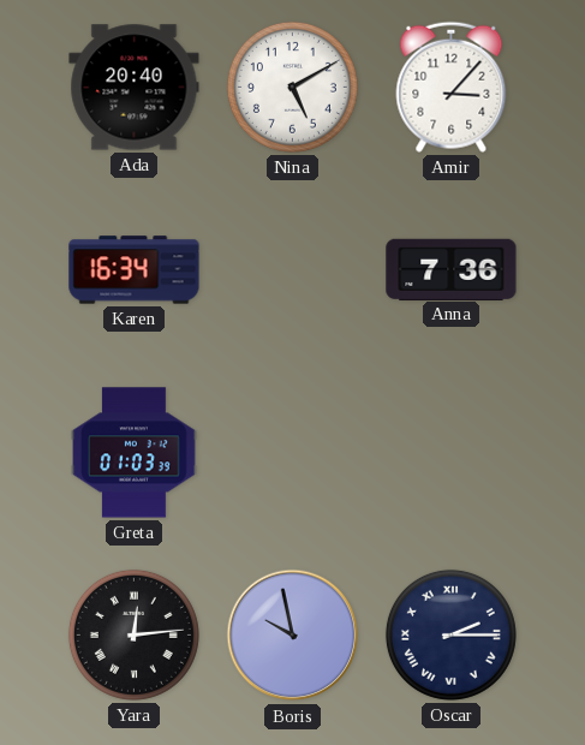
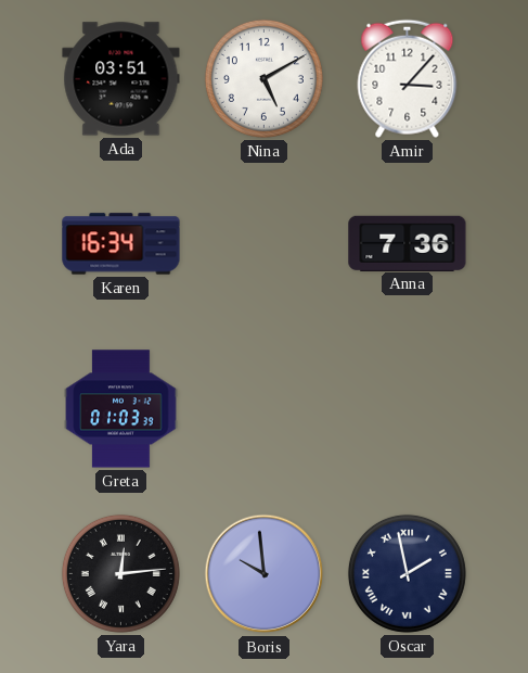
Ada: 20:40 -> 03:51 (121, 79)
Boris: 9:58 -> 9:59 (265, 574)
Oscar: 2:15 -> 1:58 (407, 573)
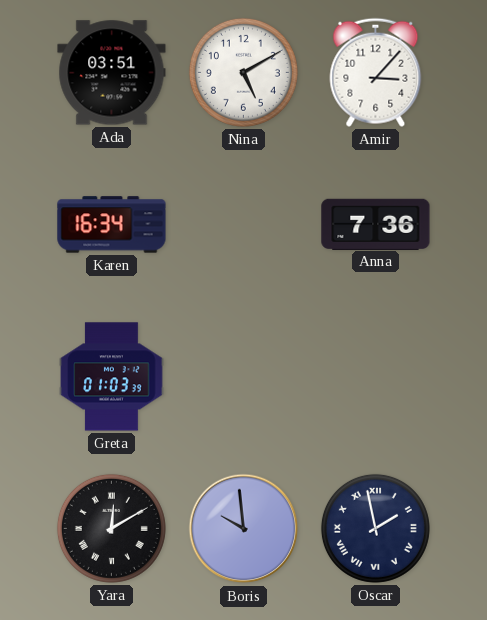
Yara: 12:14 -> 12:10 (111, 528)
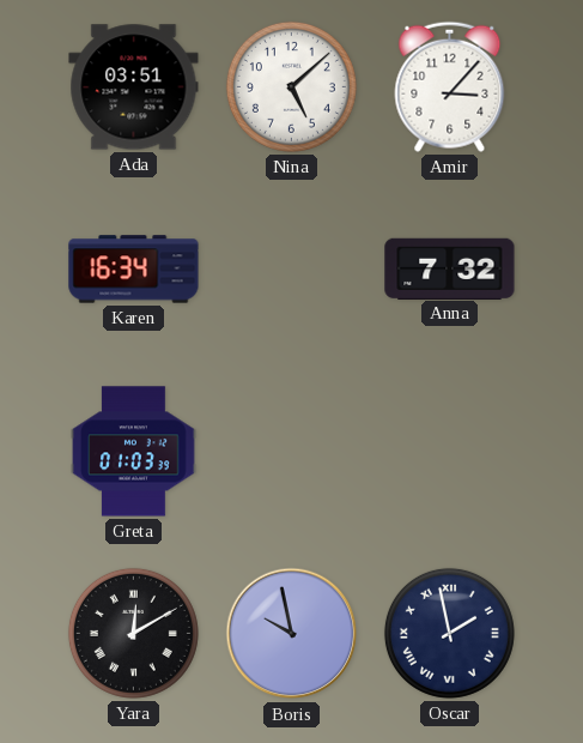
Nina: 5:10 -> 5:08 (291, 86)
Anna: 7:36 -> 7:32 (450, 268)
Boris: 9:59 -> 9:58 (292, 634)
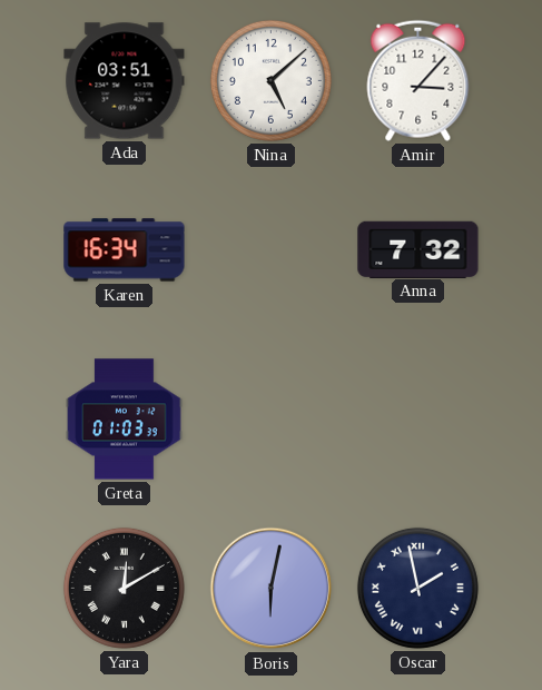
Boris: 9:58 -> 6:02 (272, 589)
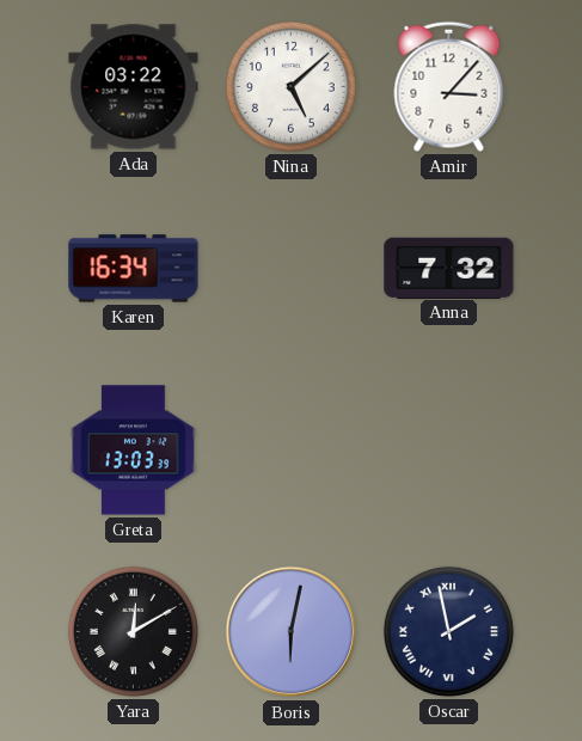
Ada: 03:51 -> 03:22 (134, 87)
Greta: 01:03 -> 13:03 (134, 451)
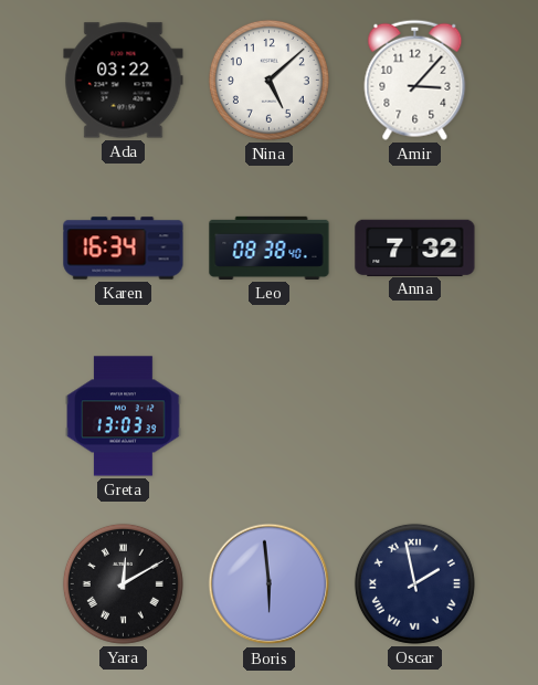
Leo: none -> 08:38 (270, 247)
Boris: 6:02 -> 5:59 (270, 584)
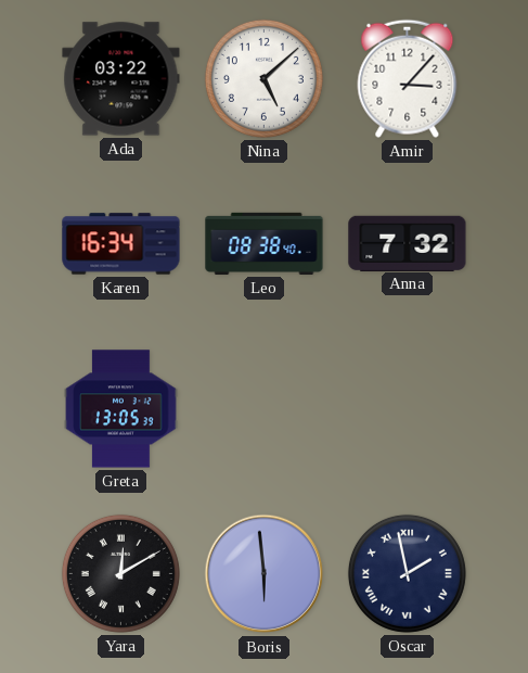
Greta: 13:03 -> 13:05 (121, 409)
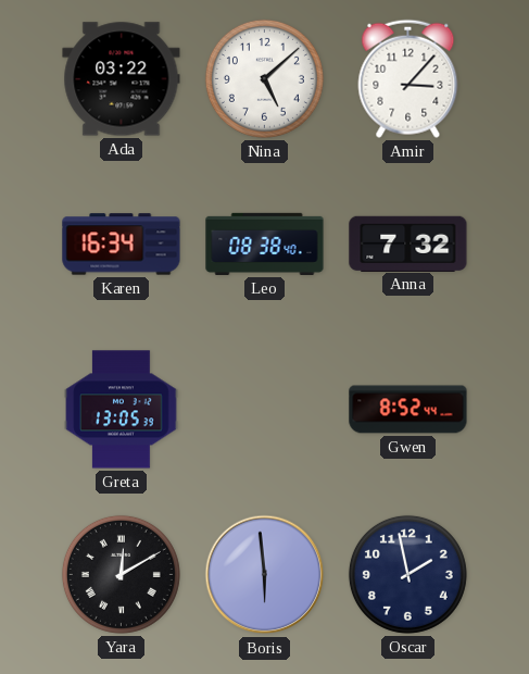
Gwen: none -> 8:52 (408, 410)
Oscar numerals: Roman -> Arabic (407, 574)
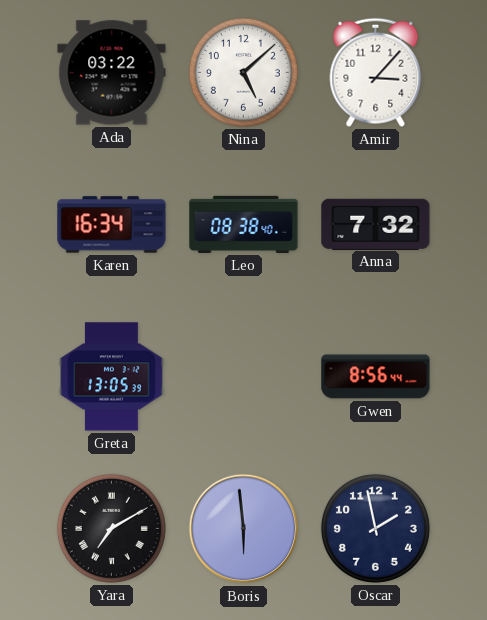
Gwen: 8:52 -> 8:56 (376, 377)
Yara: 12:10 -> 7:10 (111, 528)
